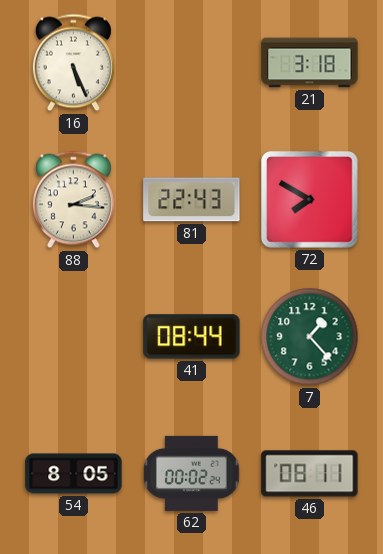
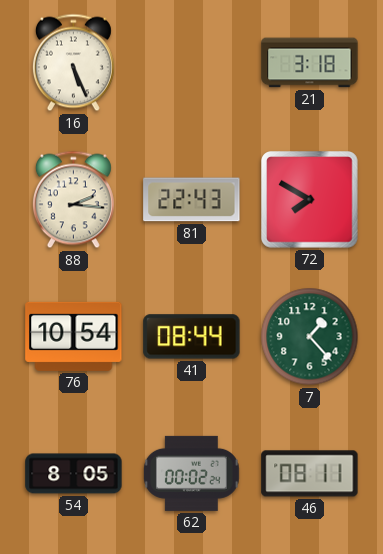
76: none -> 10:54 (74, 336)
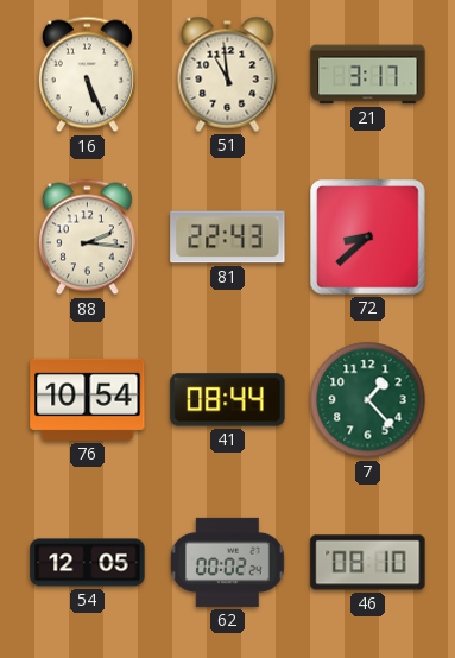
51: none -> 10:59 (228, 74)
21: 3:18 -> 3:17 (368, 75)
72: 7:50 -> 8:38 (368, 238)
54: 8:05 -> 12:05 (88, 563)
46: 08:11 -> 08:10 (368, 563)
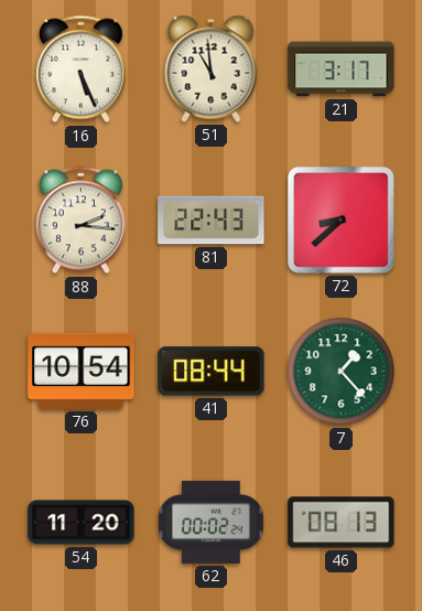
54: 12:05 -> 11:20 (82, 523)
46: 08:10 -> 08:13 (342, 523)
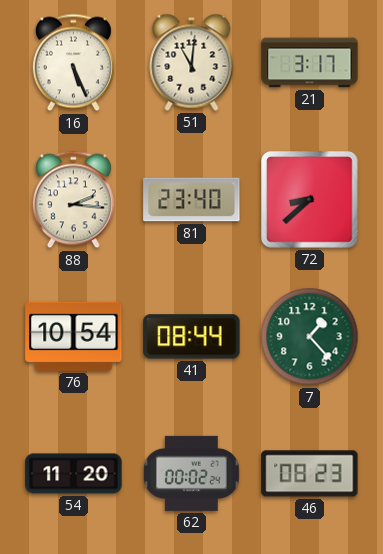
51: 10:59 -> 11:01 (192, 62)
81: 22:43 -> 23:40 (192, 200)
46: 08:13 -> 08:23 (310, 474)
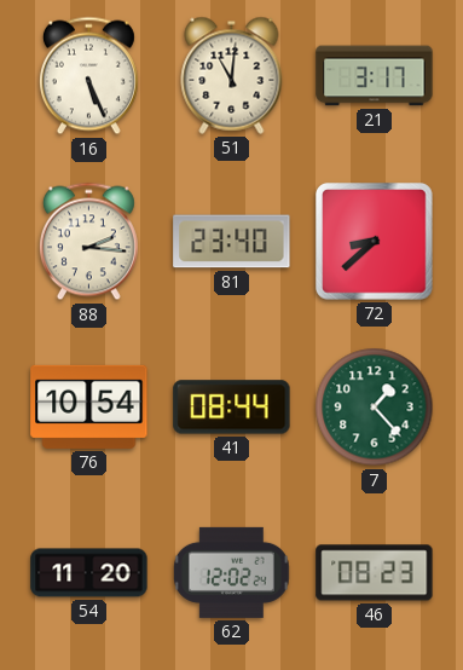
62: 00:02 -> 12:02 (231, 572)
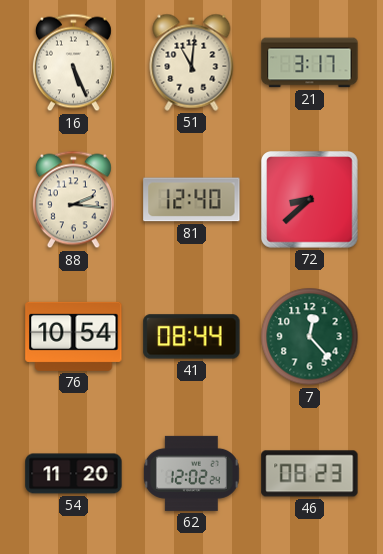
81: 23:40 -> 12:40 (192, 200)
7: 1:23 -> 12:23 (310, 337)
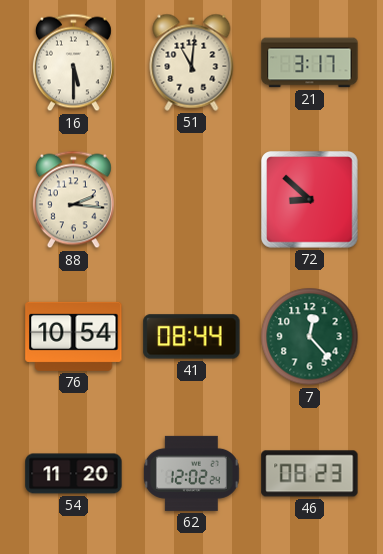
16: 5:26 -> 5:30 (73, 63)
81: 12:40 -> none (192, 200)
72: 8:38 -> 8:52 (310, 200)
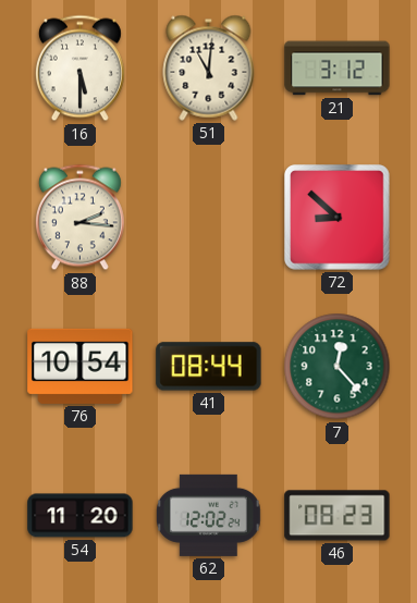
21: 3:17 -> 3:12 (338, 69)
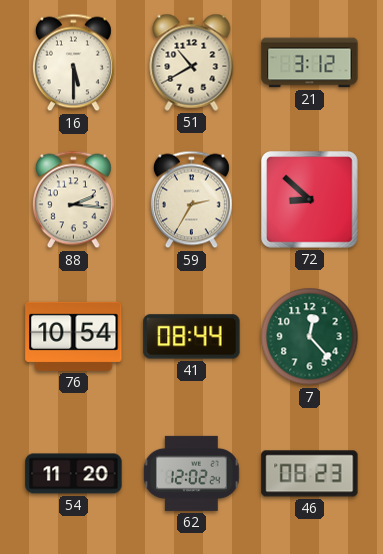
51: 11:01 -> 10:40 (192, 62)
59: none -> 2:35 (191, 200)
